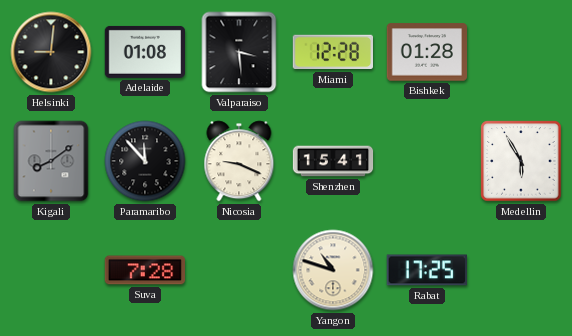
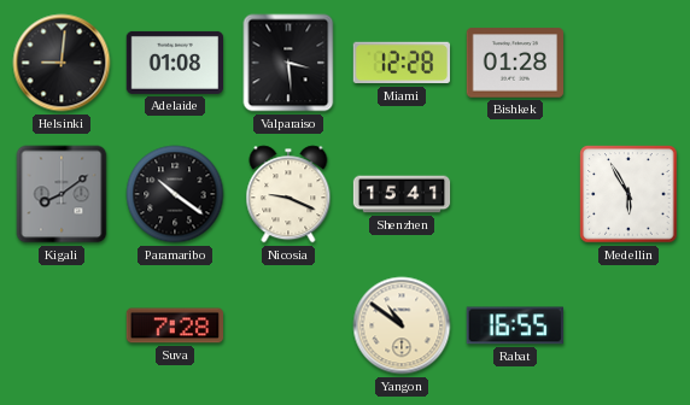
Paramaribo: 11:53 -> 10:21 (175, 194)
Yangon: 10:48 -> 10:51 (402, 325)
Rabat: 17:25 -> 16:55 (515, 325)
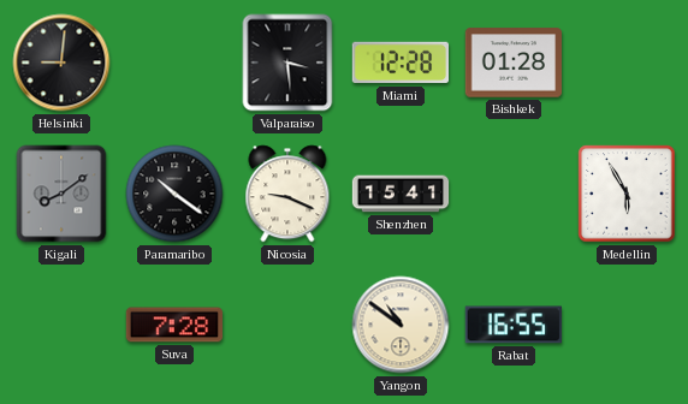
Adelaide: 01:08 -> none (174, 63)
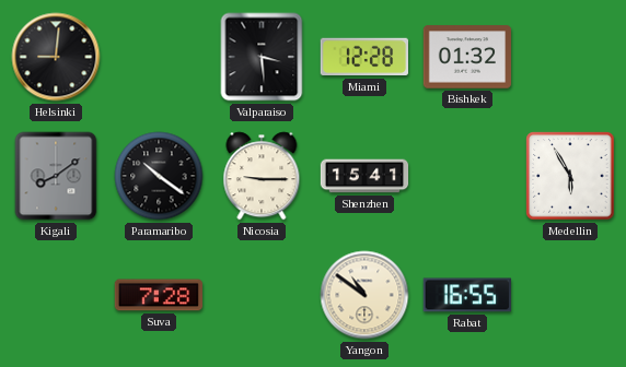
Bishkek: 01:28 -> 01:32 (467, 57)
Nicosia: 9:19 -> 9:15 (262, 176)
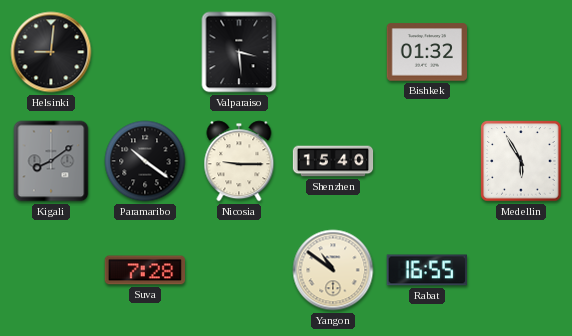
Miami: 12:28 -> none (363, 57)
Shenzhen: 15:41 -> 15:40 (333, 161)
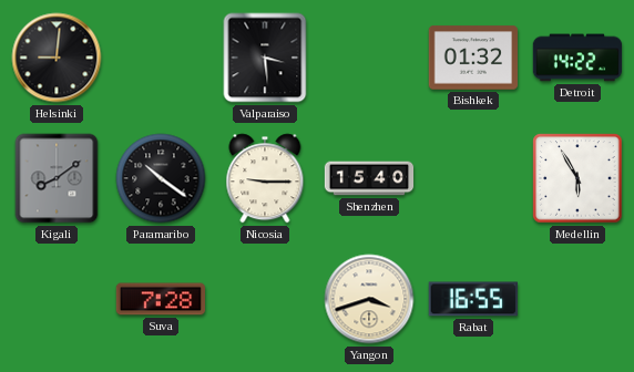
Detroit: none -> 14:22 (577, 58)
Yangon: 10:51 -> 3:42 (369, 299)
